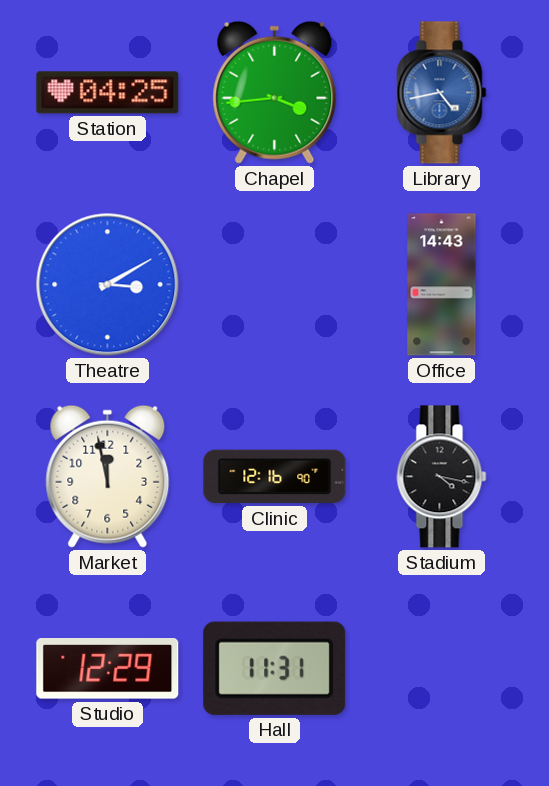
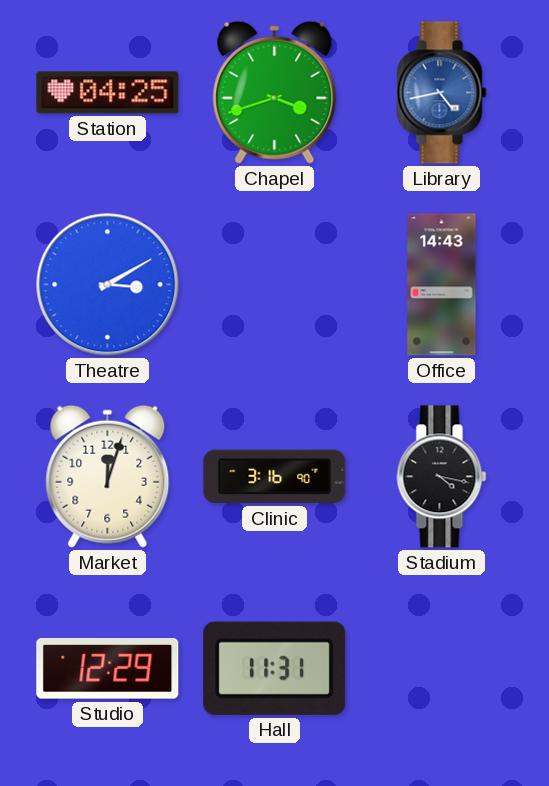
Chapel: 3:44 -> 3:42 (275, 92)
Market: 11:58 -> 12:03 (108, 476)
Clinic: 12:16 -> 3:16 (275, 477)
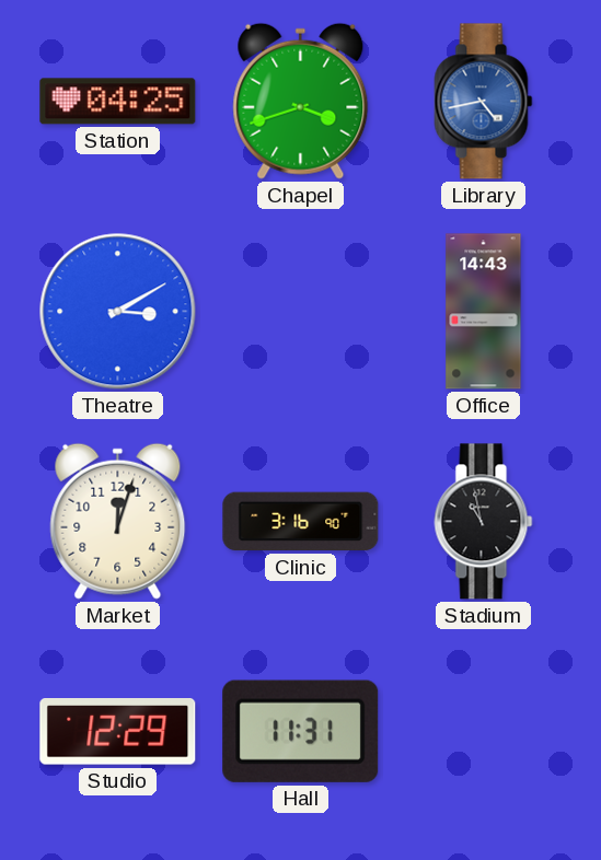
Stadium: 4:17 -> 10:58 (484, 522)
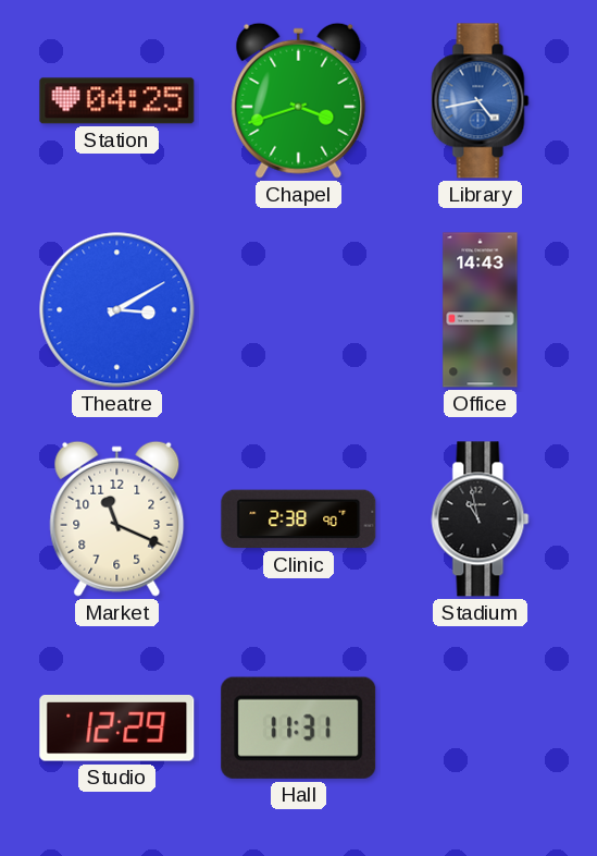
Market: 12:03 -> 11:19 (117, 518)
Clinic: 3:16 -> 2:38 (299, 519)
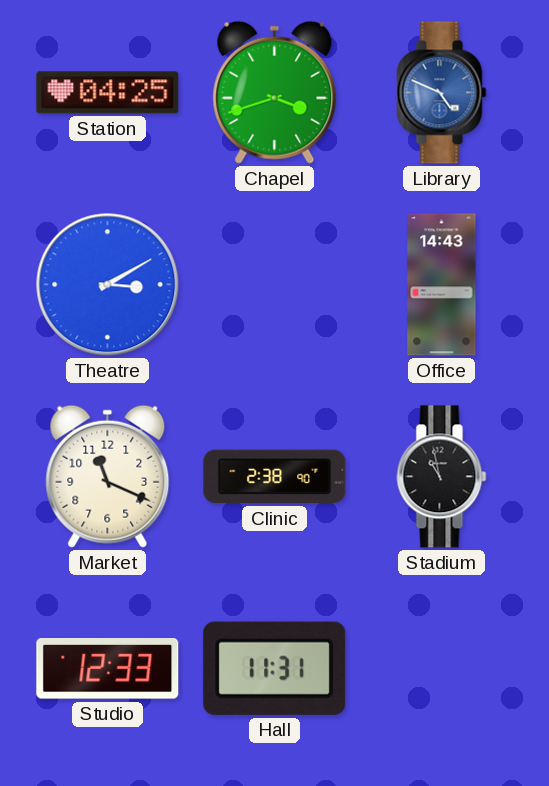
Library: 4:43 -> 4:49 (442, 93)
Studio: 12:29 -> 12:33 (108, 669)
